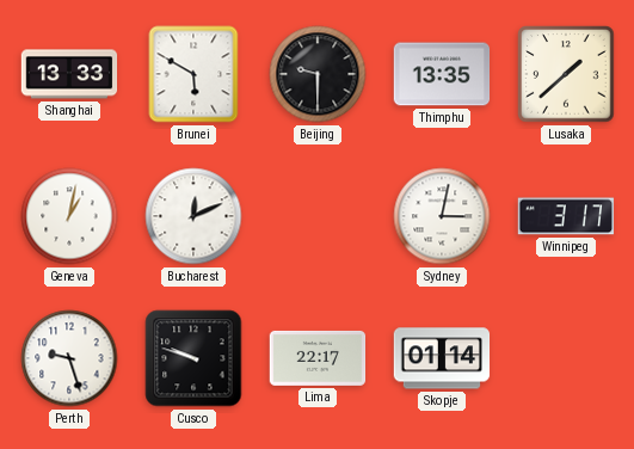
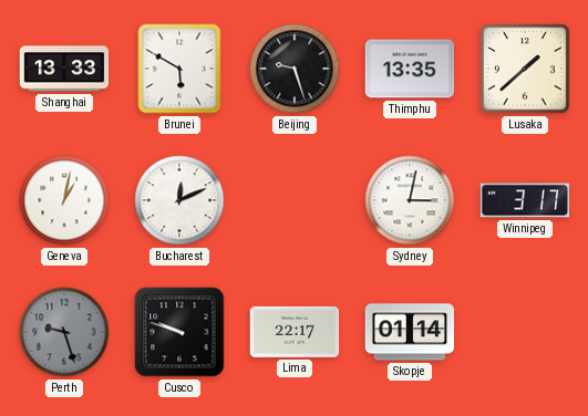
Beijing: 9:30 -> 9:27 (295, 69)
Perth dial: white -> grey (64, 332)
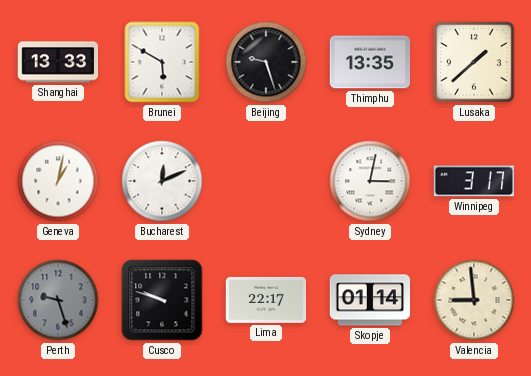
Valencia: none -> 8:59 (474, 300)
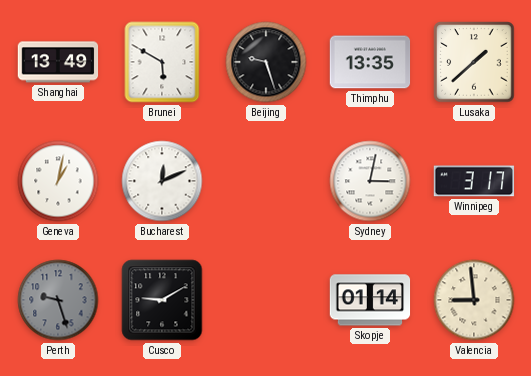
Shanghai: 13:33 -> 13:49 (58, 62)
Cusco: 9:48 -> 9:10 (162, 300)
Lima: 22:17 -> none (266, 300)
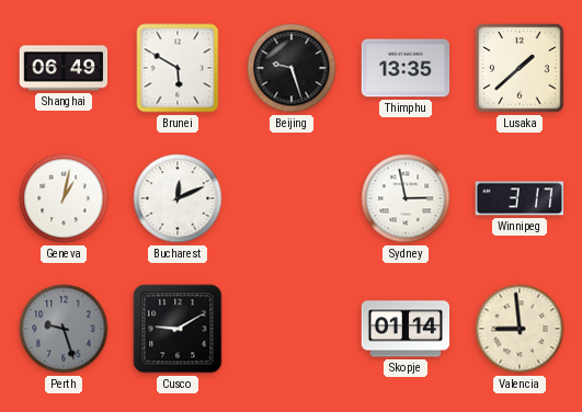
Shanghai: 13:49 -> 06:49 (64, 68)
Sydney: 3:02 -> 2:58 (406, 198)
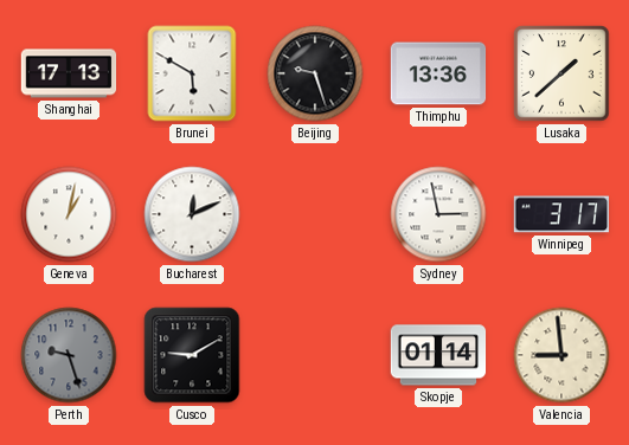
Shanghai: 06:49 -> 17:13 (69, 73)
Thimphu: 13:35 -> 13:36 (438, 73)
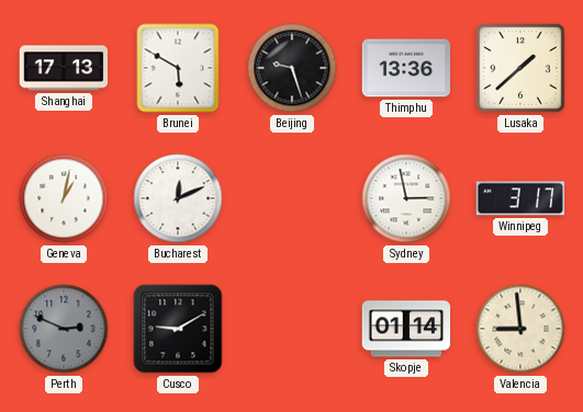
Perth: 9:27 -> 2:49 (64, 329)
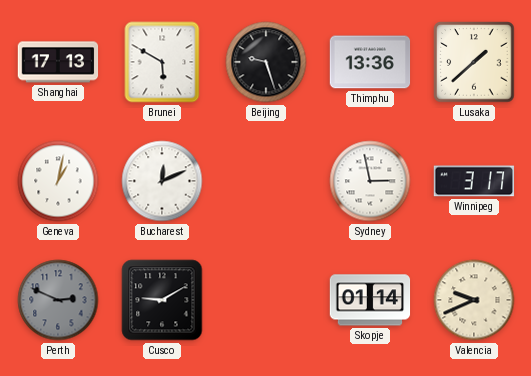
Valencia: 8:59 -> 9:41 (474, 300)
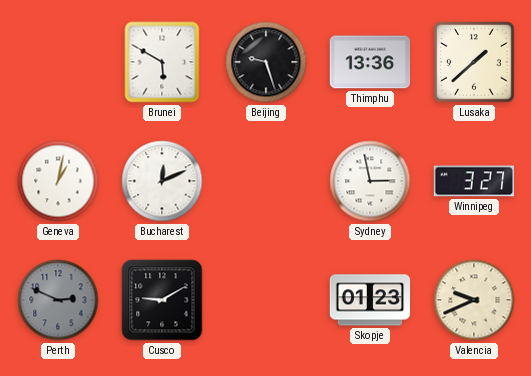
Shanghai: 17:13 -> none (58, 62)
Winnipeg: 3:17 -> 3:27 (474, 181)
Skopje: 01:14 -> 01:23 (370, 300)
